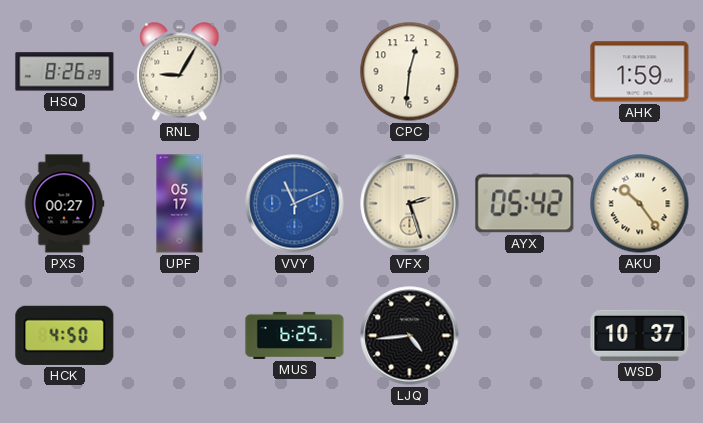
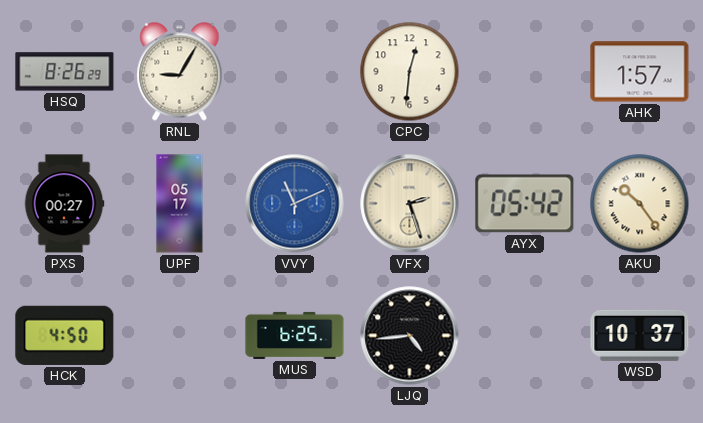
AHK: 1:59 -> 1:57 (640, 72)
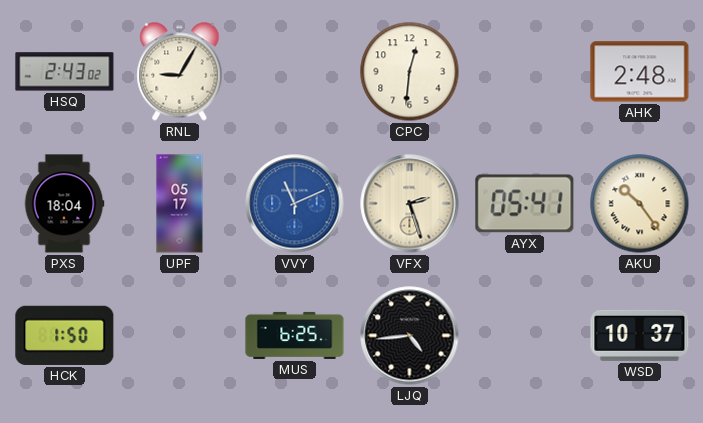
HSQ: 8:26 -> 2:43 (65, 72)
AHK: 1:57 -> 2:48 (640, 72)
PXS: 00:27 -> 18:04 (64, 204)
AYX: 05:42 -> 05:41 (525, 204)
HCK: 4:50 -> 1:50 (65, 335)
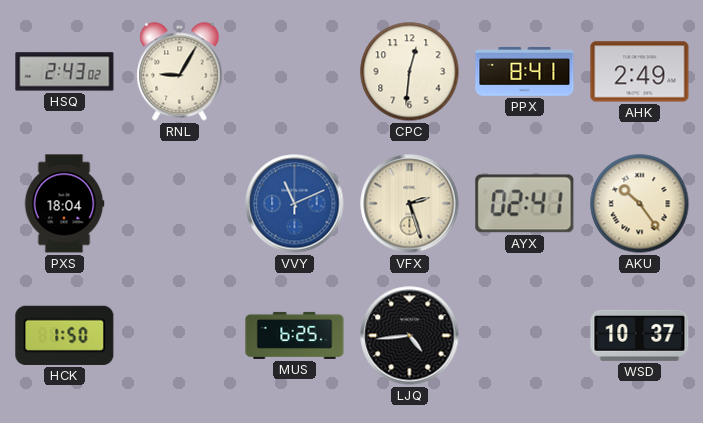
PPX: none -> 8:41 (525, 71)
AHK: 2:48 -> 2:49 (640, 72)
UPF: 05:17 -> none (180, 204)
AYX: 05:41 -> 02:41 (525, 204)
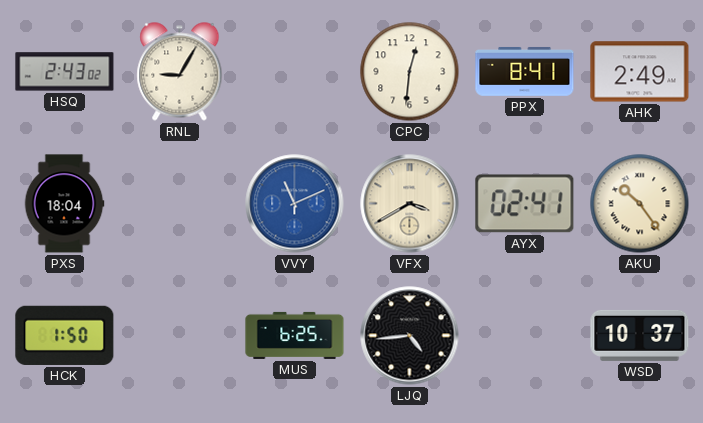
VFX: 2:27 -> 3:40 (410, 204)
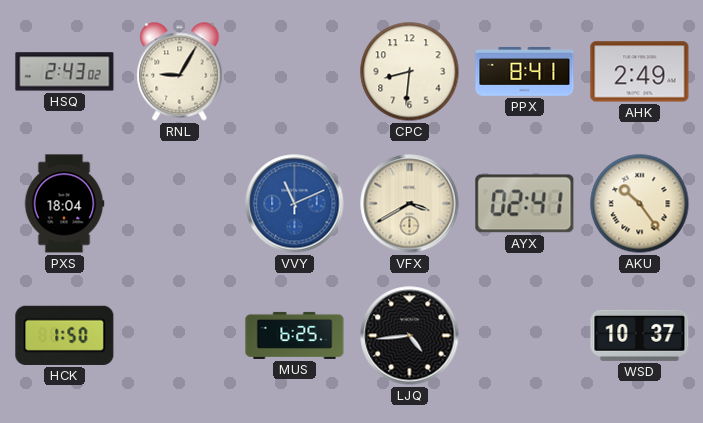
CPC: 12:31 -> 8:31 (410, 72)
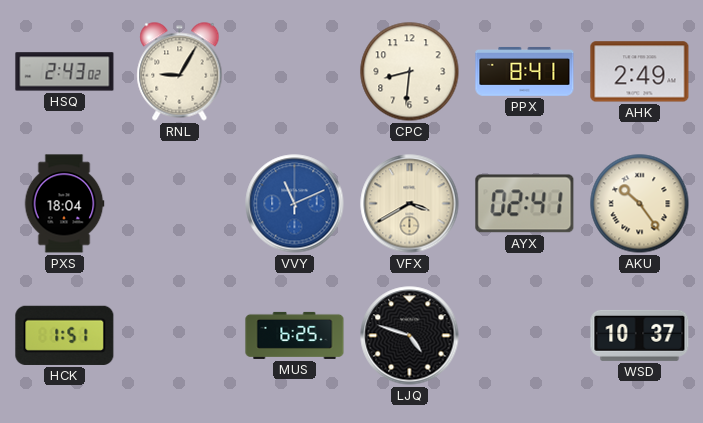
HCK: 1:50 -> 1:51 (65, 335)
LJQ: 4:44 -> 4:48 (410, 336)
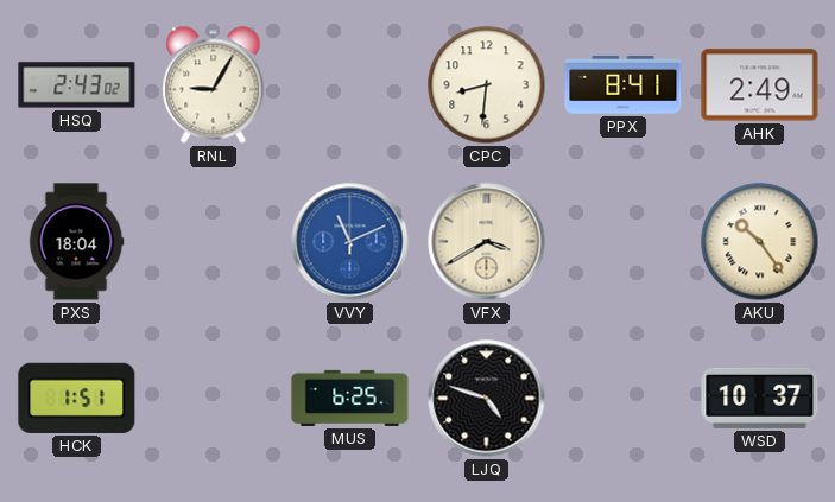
AYX: 02:41 -> none (525, 204)
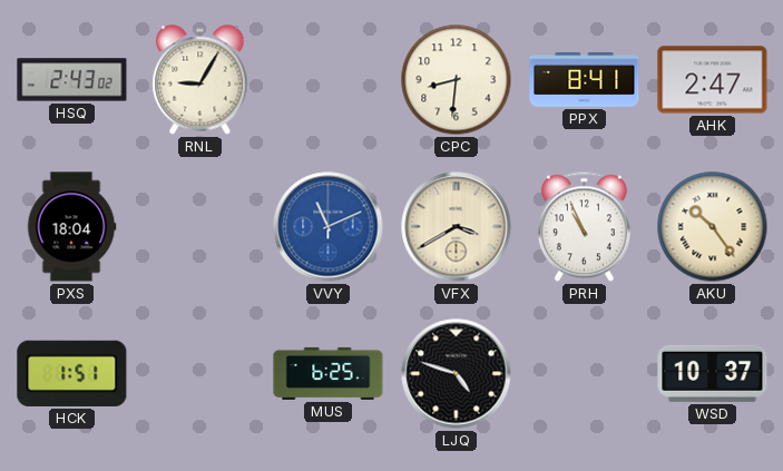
AHK: 2:49 -> 2:47 (713, 80)
PRH: none -> 10:56 (584, 227)
